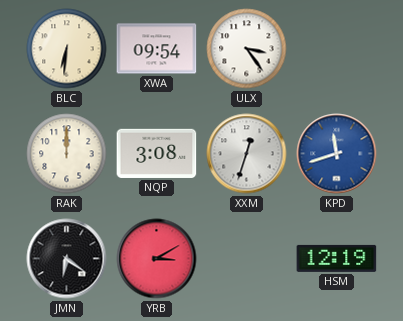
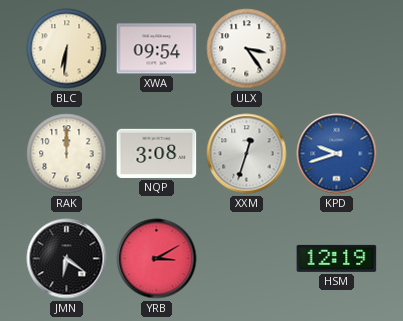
KPD: 11:42 -> 9:42 (337, 154)
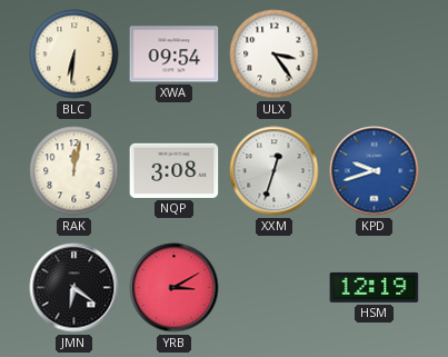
RAK: 12:00 -> 12:02 (74, 171)
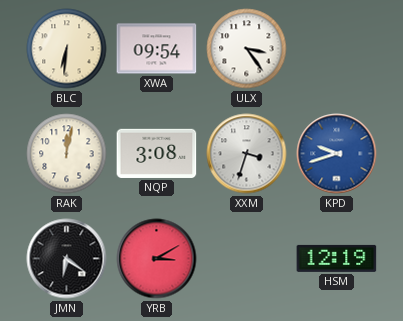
XXM: 12:33 -> 3:33 (247, 154)
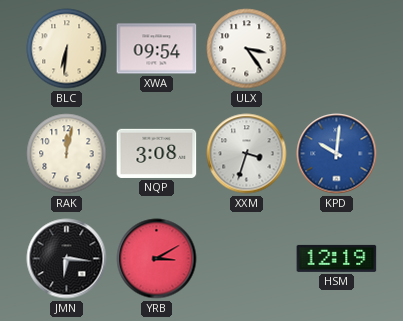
KPD: 9:42 -> 10:01 (337, 154)
JMN: 6:21 -> 6:16 (67, 259)
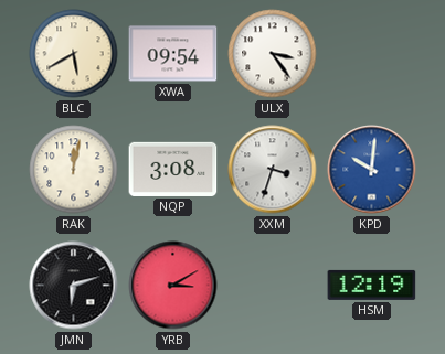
BLC: 6:31 -> 5:40 (74, 54)
JMN: 6:16 -> 6:12 (74, 286)
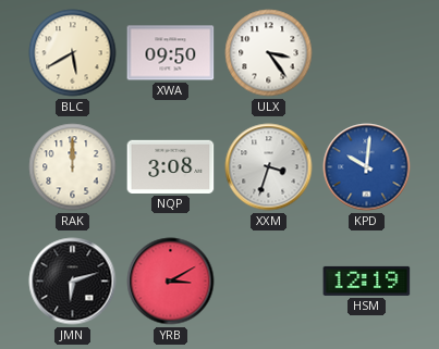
XWA: 09:54 -> 09:50 (171, 53)
RAK: 12:02 -> 12:00 (73, 167)
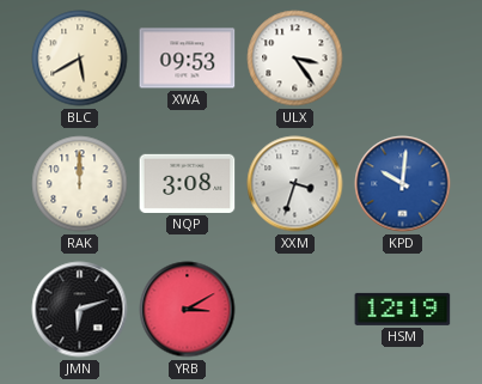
XWA: 09:50 -> 09:53 (188, 59)
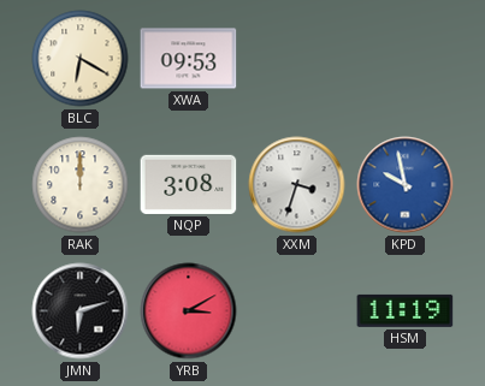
BLC: 5:40 -> 6:20 (81, 59)
ULX: 3:24 -> none (295, 59)
KPD: 10:01 -> 9:58 (406, 185)
HSM: 12:19 -> 11:19 (406, 310)
